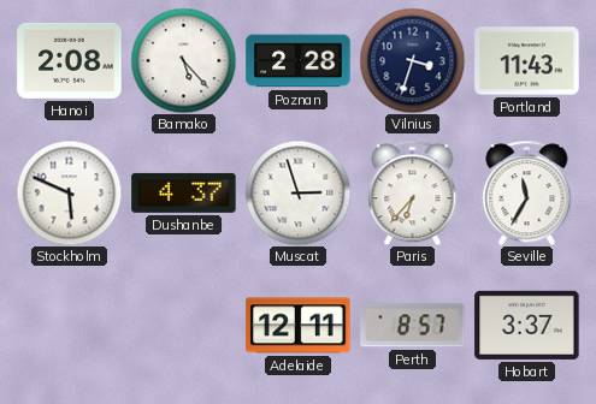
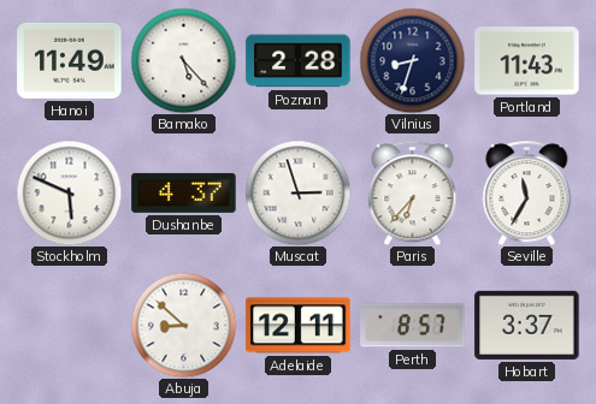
Hanoi: 2:08 -> 11:49 (70, 60)
Vilnius: 3:33 -> 8:33 (412, 60)
Abuja: none -> 8:52 (183, 325)
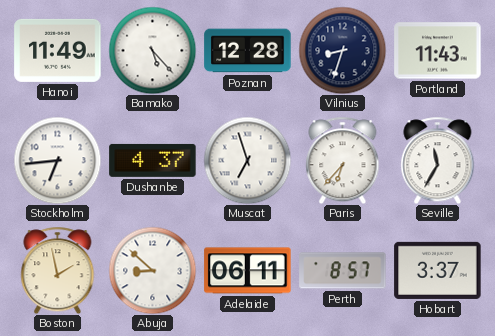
Poznan: 2:28 -> 12:28 (248, 51)
Stockholm: 5:49 -> 6:44 (57, 160)
Muscat: 2:57 -> 6:57 (247, 160)
Boston: none -> 1:58 (58, 270)
Adelaide: 12:11 -> 06:11 (248, 271)
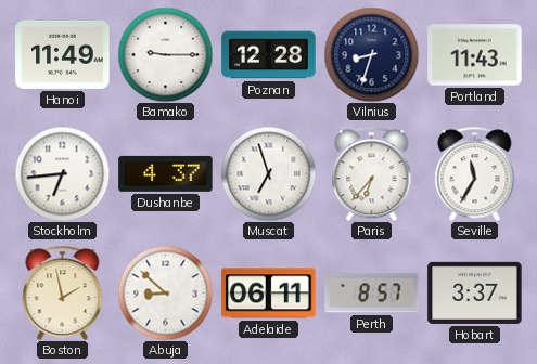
Bamako: 5:23 -> 9:15 (165, 54)
